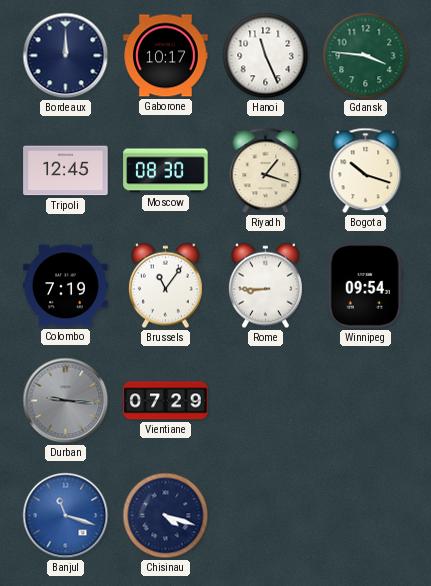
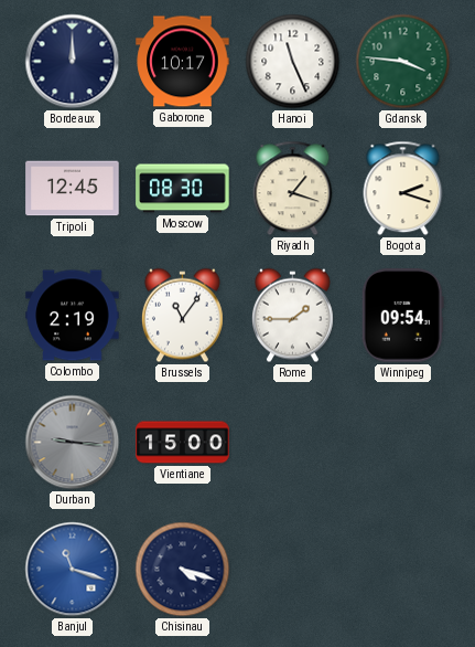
Bogota: 10:18 -> 2:18 (403, 189)
Colombo: 7:19 -> 2:19 (73, 316)
Rome: 8:45 -> 1:45 (292, 316)
Vientiane: 07:29 -> 15:00 (183, 443)
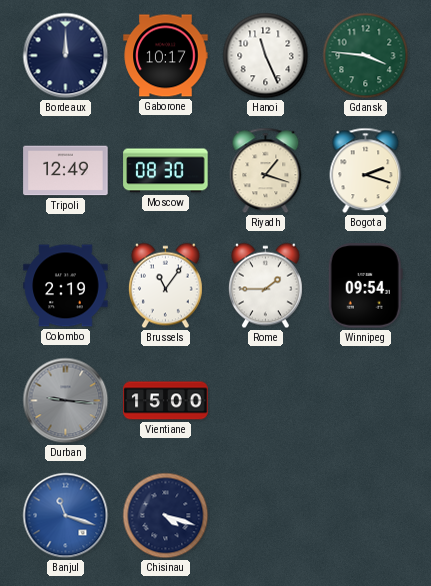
Tripoli: 12:45 -> 12:49 (66, 171)
